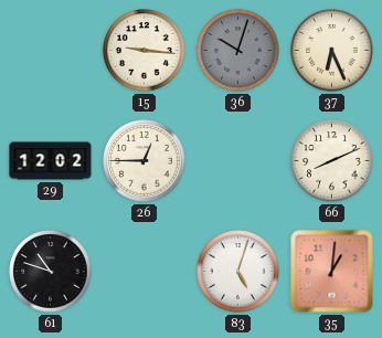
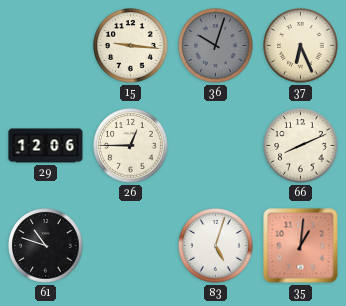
29: 12:02 -> 12:06 (46, 146)
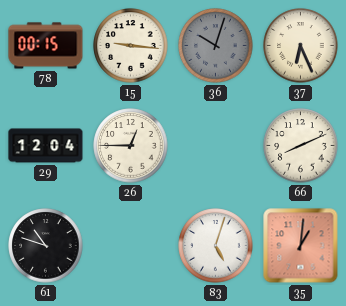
78: none -> 00:15 (46, 46)
29: 12:06 -> 12:04 (46, 146)
